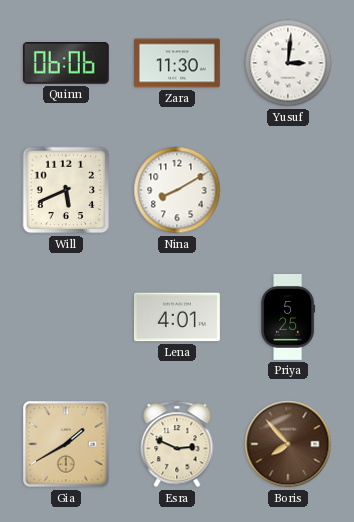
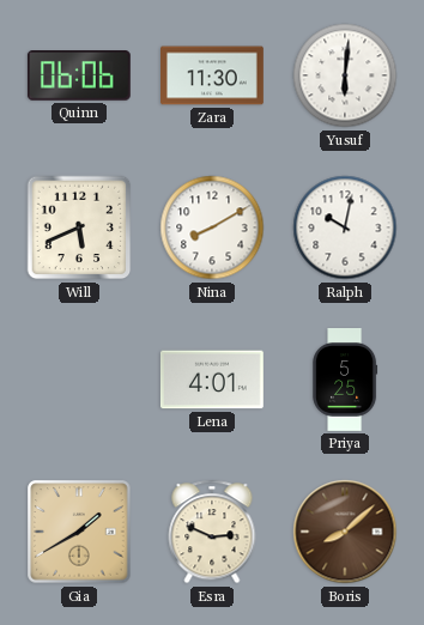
Yusuf: 3:01 -> 6:01 (345, 75)
Ralph: none -> 10:02 (345, 227)
Boris: 7:53 -> 8:08 (345, 532)
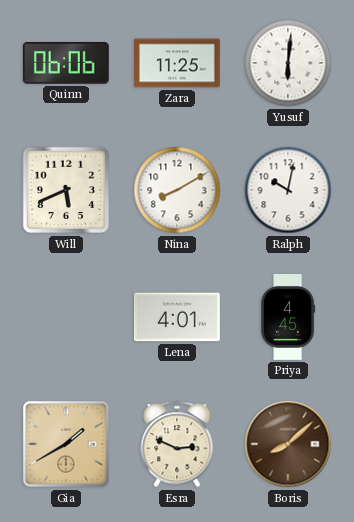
Zara: 11:30 -> 11:25 (178, 63)
Priya: 5:25 -> 4:45 (288, 318)
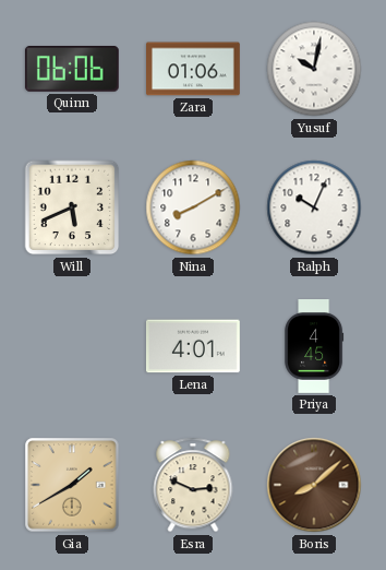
Zara: 11:25 -> 01:06 (194, 69)
Yusuf: 6:01 -> 10:02 (314, 69)
Ralph: 10:02 -> 10:04 (314, 207)
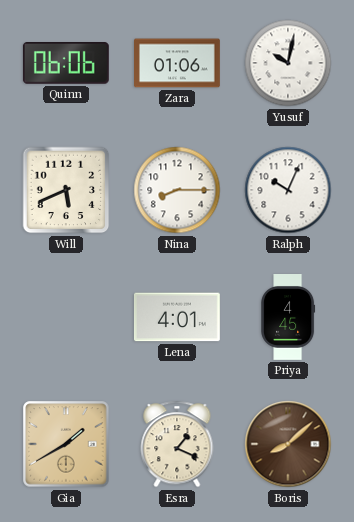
Nina: 8:10 -> 8:15 (177, 190)
Esra: 2:49 -> 1:19 (177, 444)
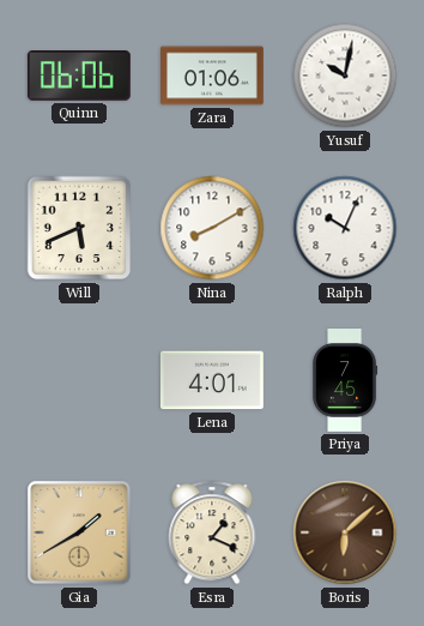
Nina: 8:15 -> 8:10 (212, 228)
Priya: 4:45 -> 7:45 (345, 381)
Boris: 8:08 -> 6:08 (345, 532)
